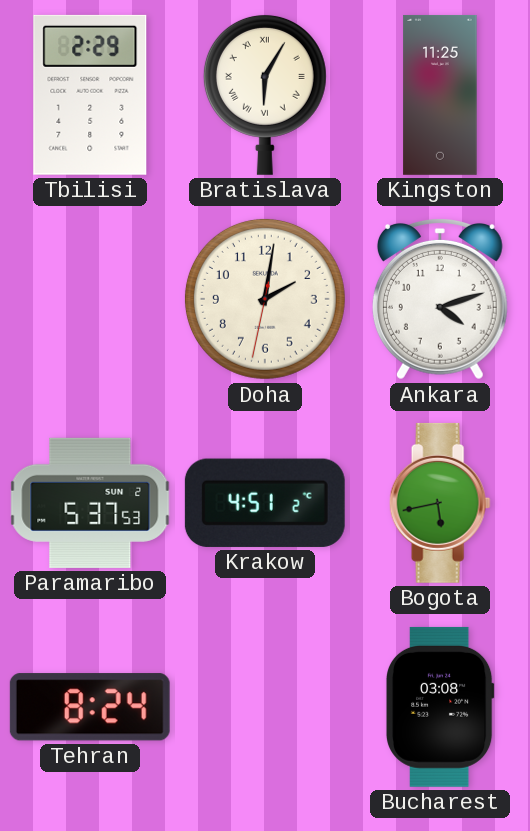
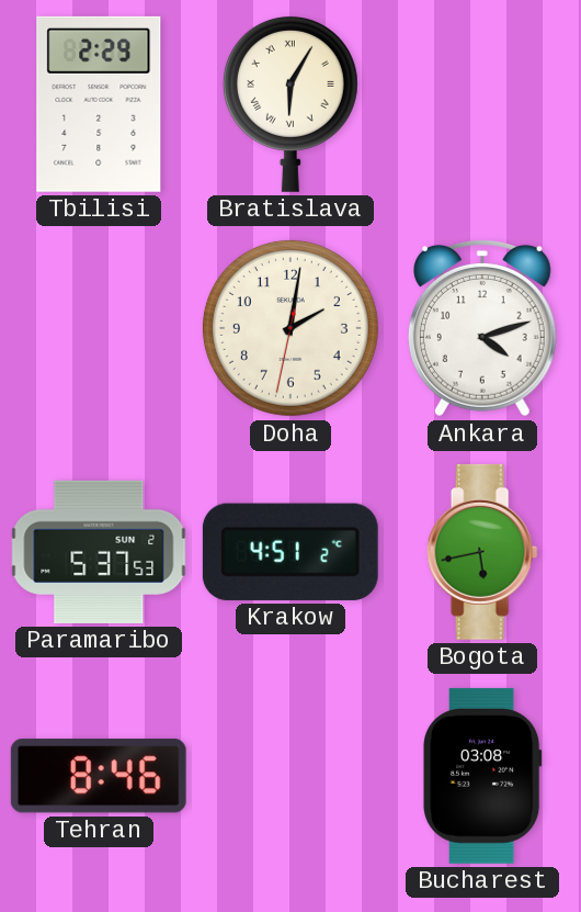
Kingston: 11:25 -> none (440, 95)
Tehran: 8:24 -> 8:46 (99, 776)
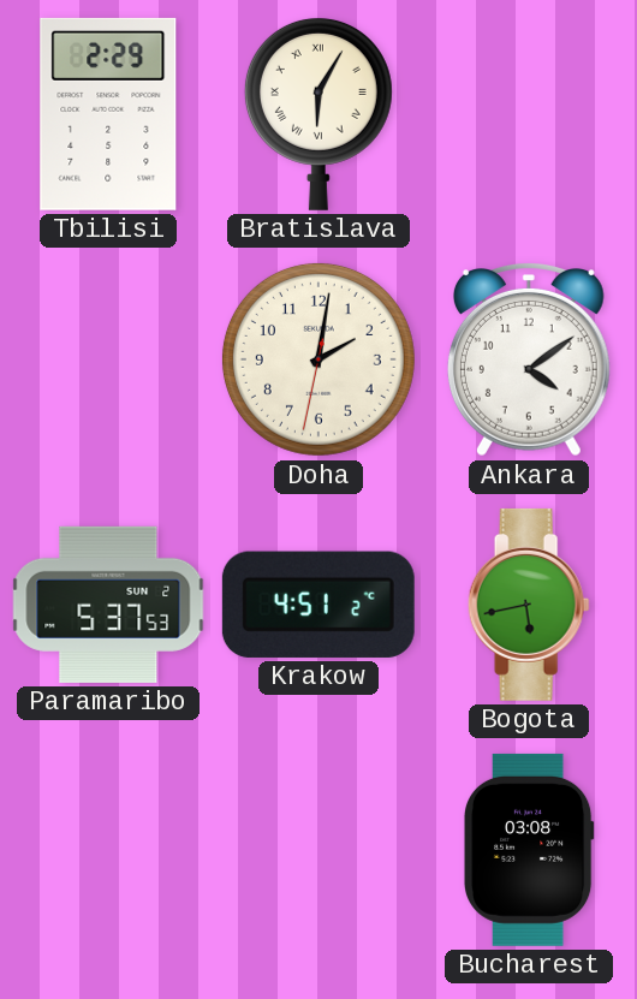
Ankara: 4:12 -> 4:09 (529, 361)
Tehran: 8:46 -> none (99, 776)
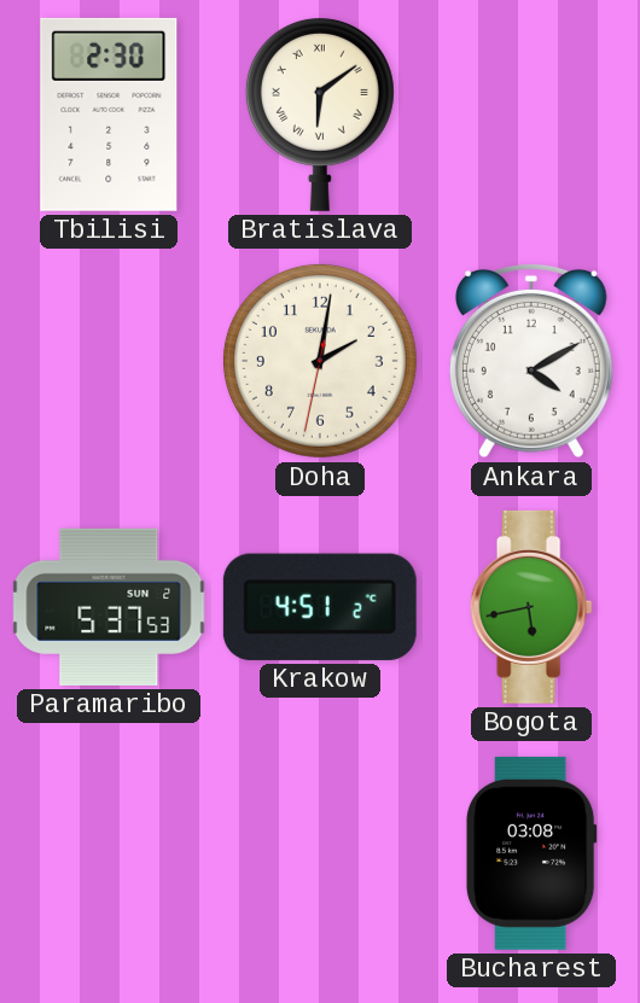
Tbilisi: 2:29 -> 2:30 (109, 115)
Bratislava: 6:05 -> 6:09 (320, 113)
Ankara: 4:09 -> 4:10 (531, 362)
